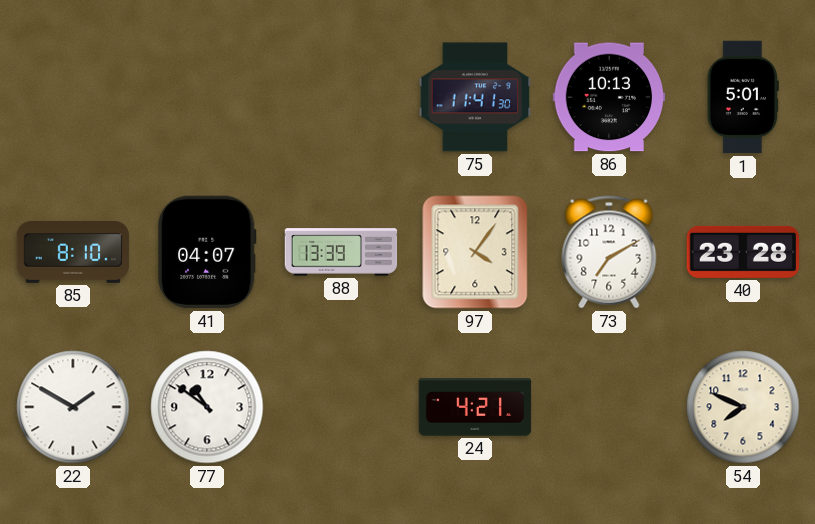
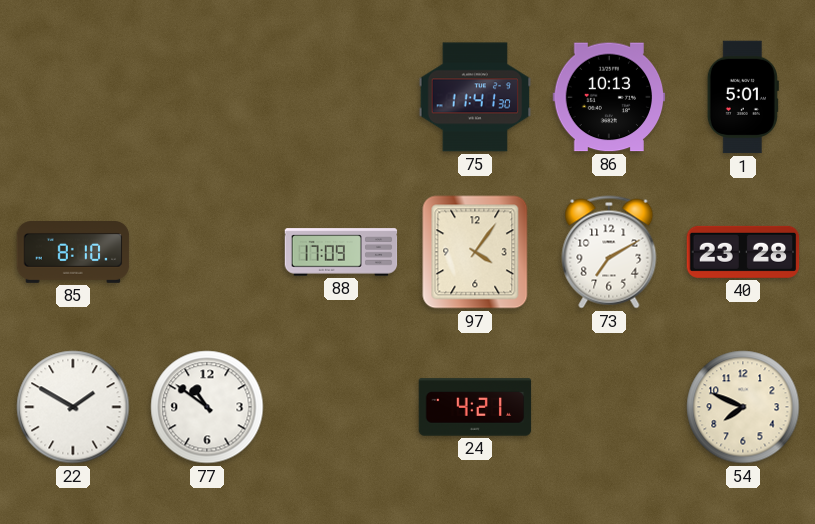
41: 04:07 -> none (207, 252)
88: 13:39 -> 17:09 (341, 252)
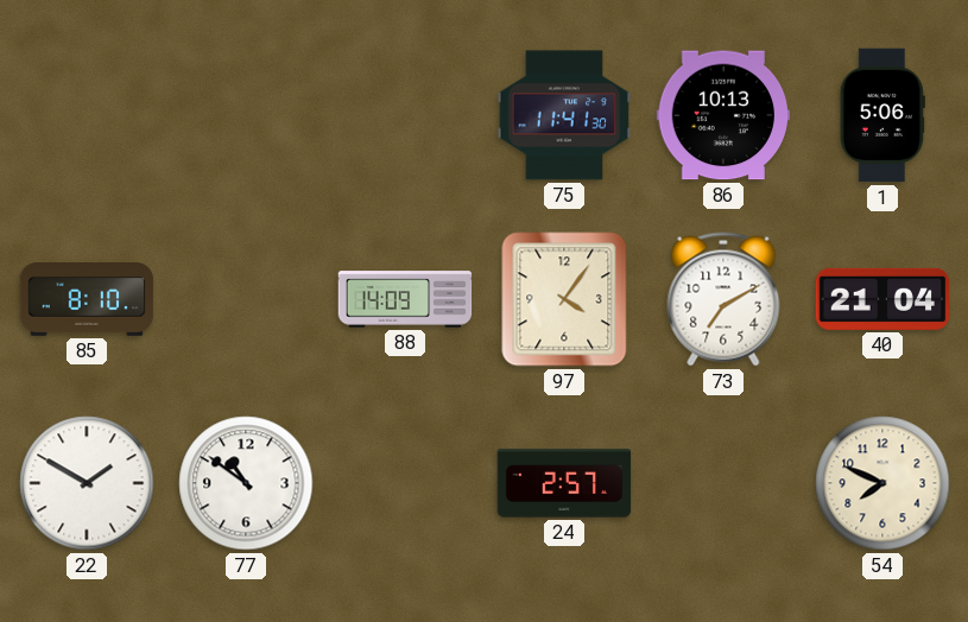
1: 5:01 -> 5:06 (882, 115)
88: 17:09 -> 14:09 (405, 299)
40: 23:28 -> 21:04 (882, 299)
24: 4:21 -> 2:57 (564, 483)
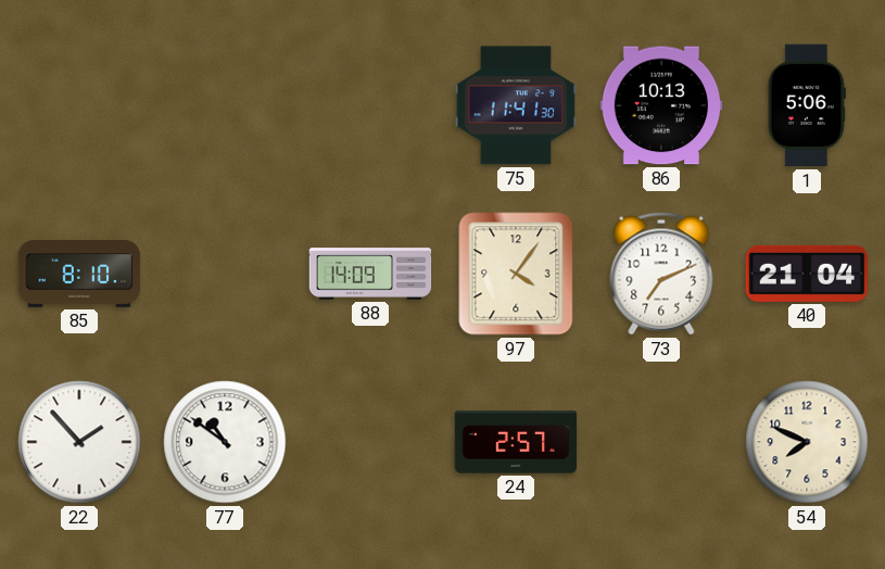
73: 7:10 -> 7:11 (661, 274)
22: 1:50 -> 1:53 (79, 442)
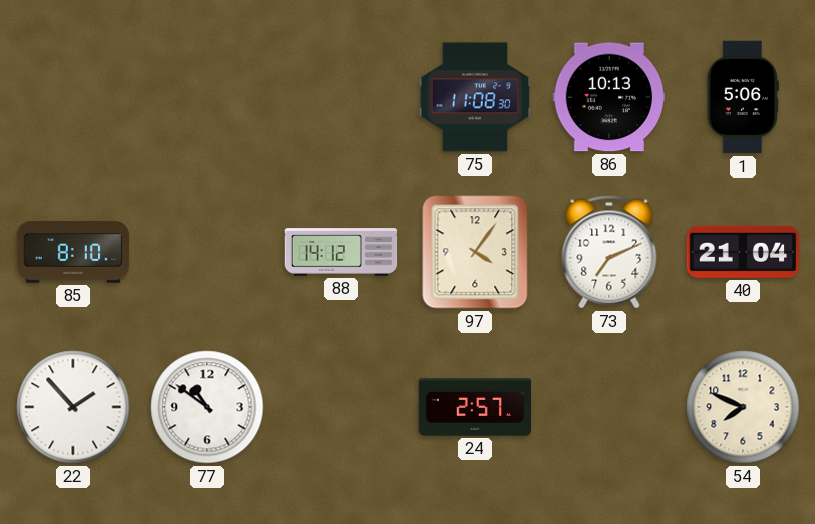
75: 11:41 -> 11:08 (475, 97)
88: 14:09 -> 14:12 (341, 252)
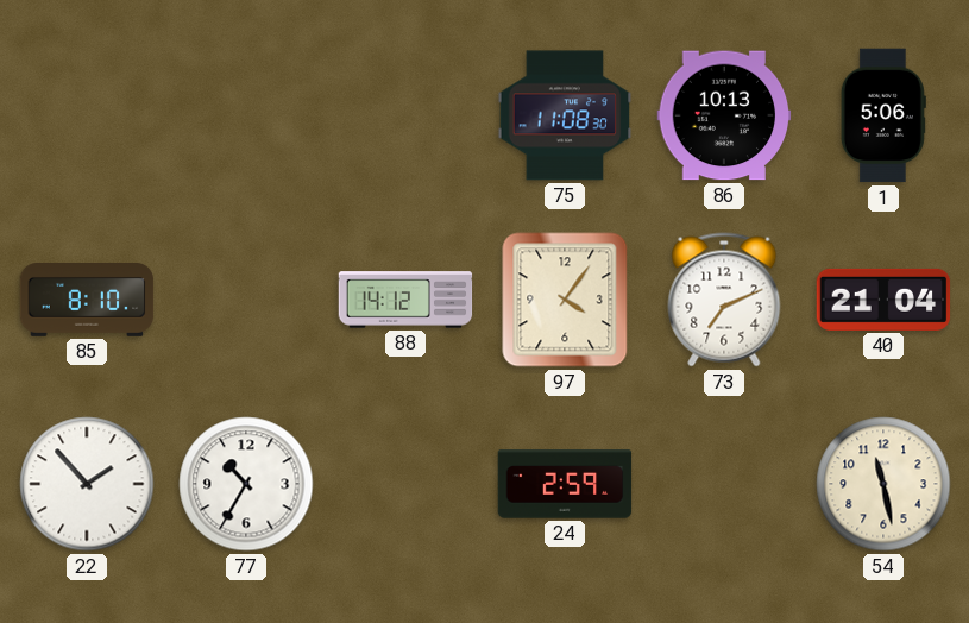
77: 10:51 -> 10:35 (246, 484)
24: 2:57 -> 2:59 (565, 484)
54: 7:49 -> 11:28 (883, 484)
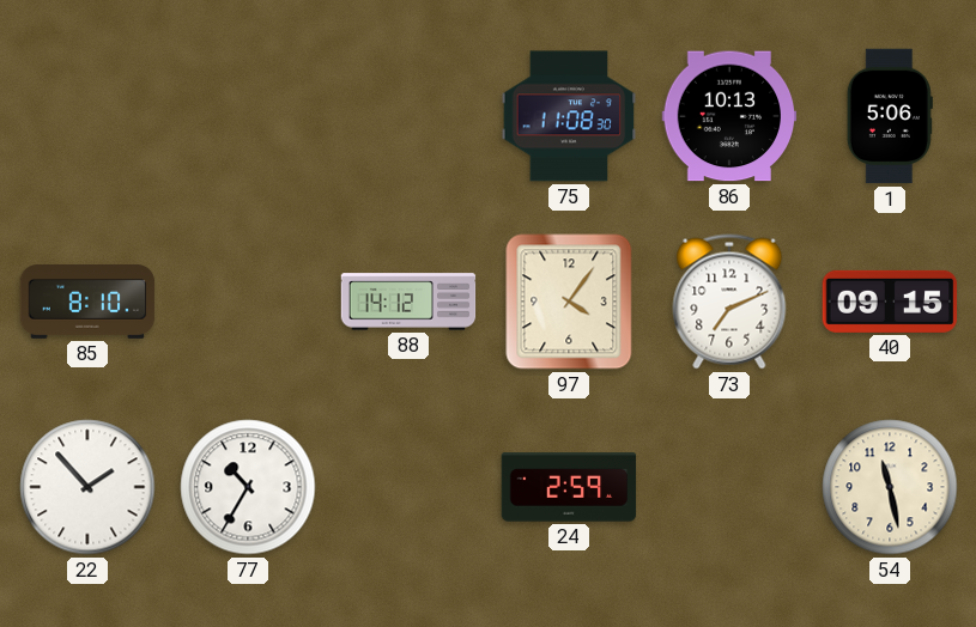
40: 21:04 -> 09:15 (890, 302)
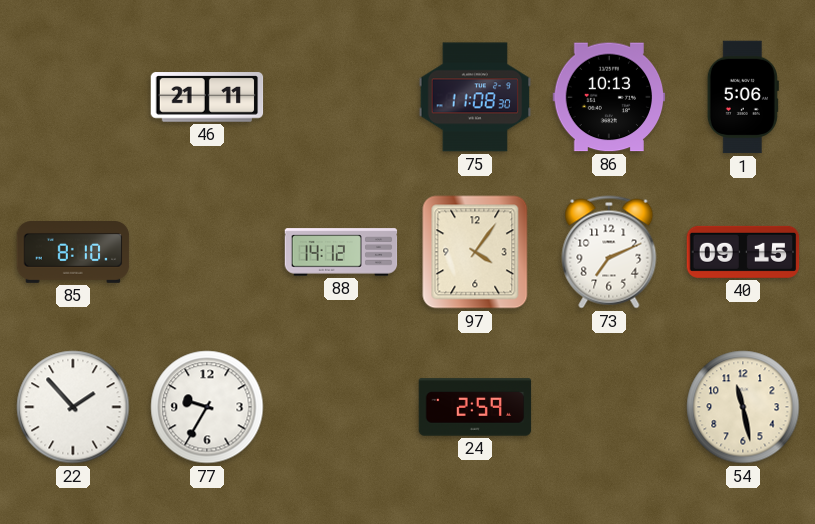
46: none -> 21:11 (207, 97)
77: 10:35 -> 9:35 (207, 407)
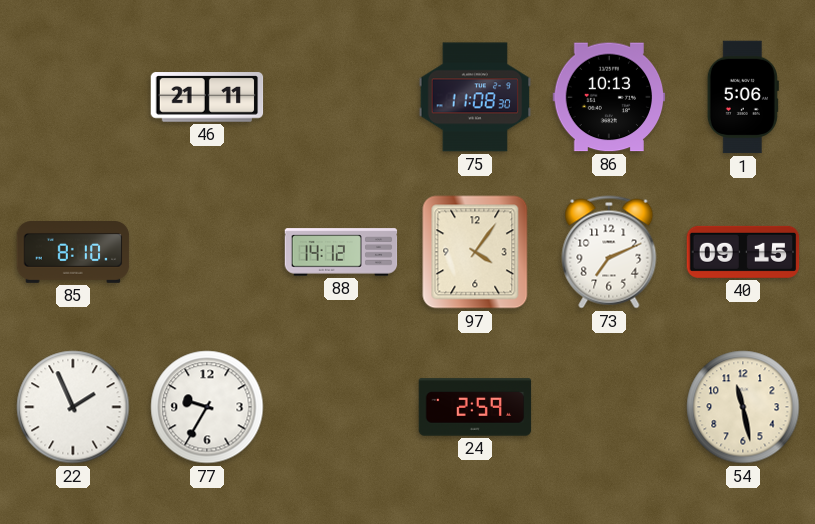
22: 1:53 -> 1:56 (73, 407)
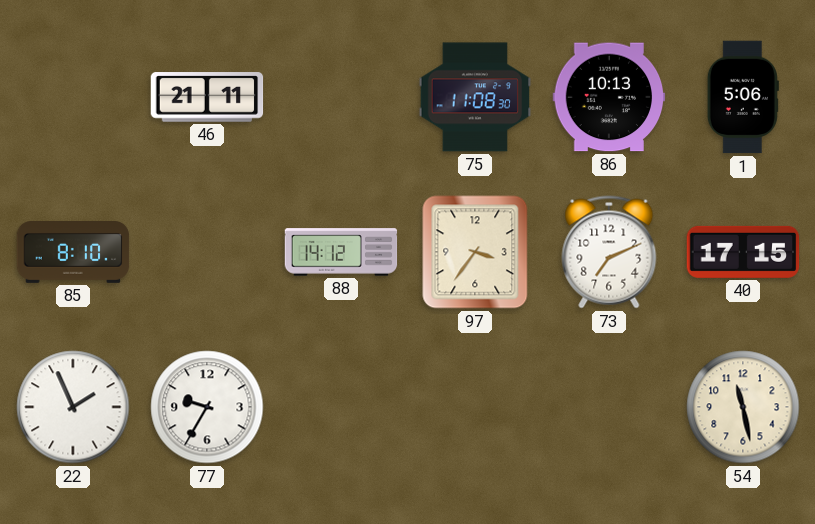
97: 4:06 -> 3:36 (475, 252)
40: 09:15 -> 17:15 (743, 252)
24: 2:59 -> none (475, 407)
